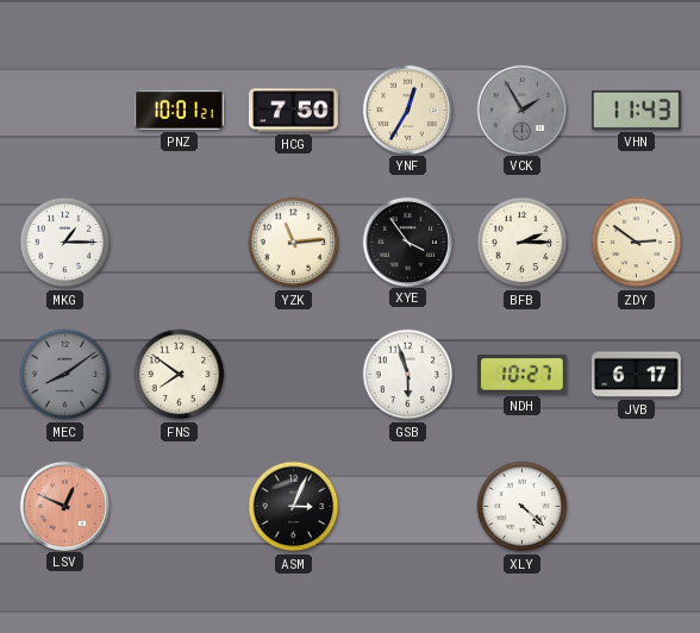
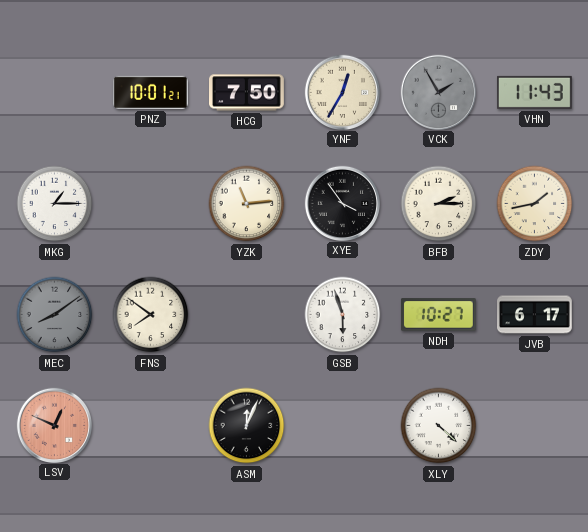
ZDY: 2:51 -> 1:43 (535, 204)
ASM: 3:04 -> 12:04 (247, 426)
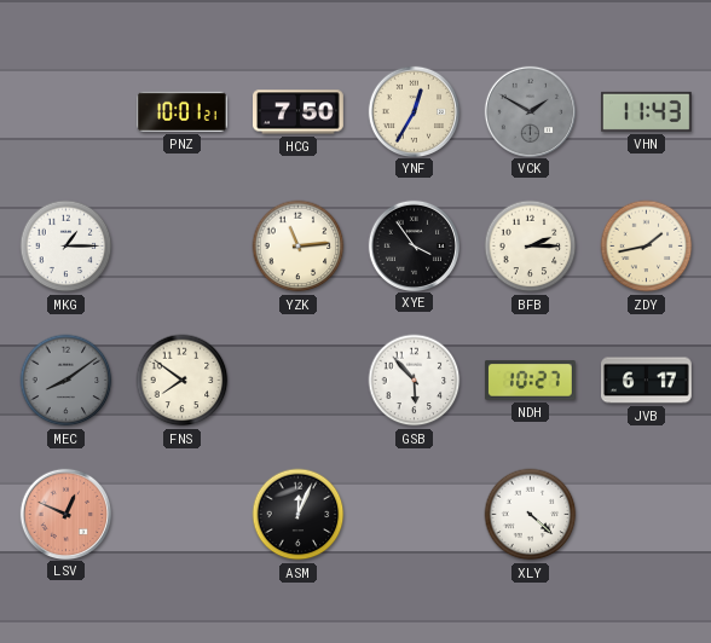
VCK: 1:55 -> 1:50 (530, 111)
GSB: 5:57 -> 5:53 (415, 381)
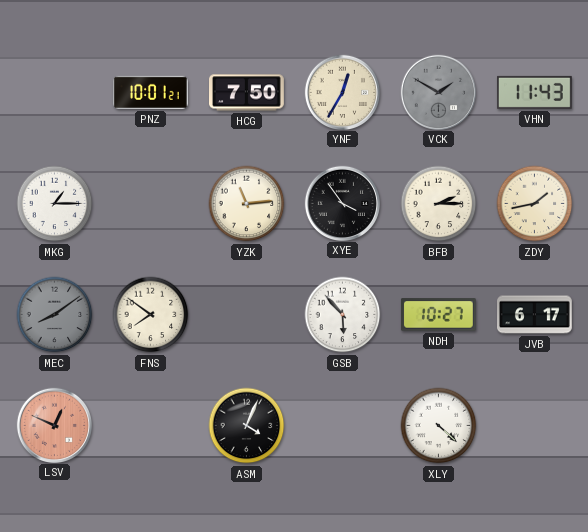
ASM: 12:04 -> 4:04 (247, 426)
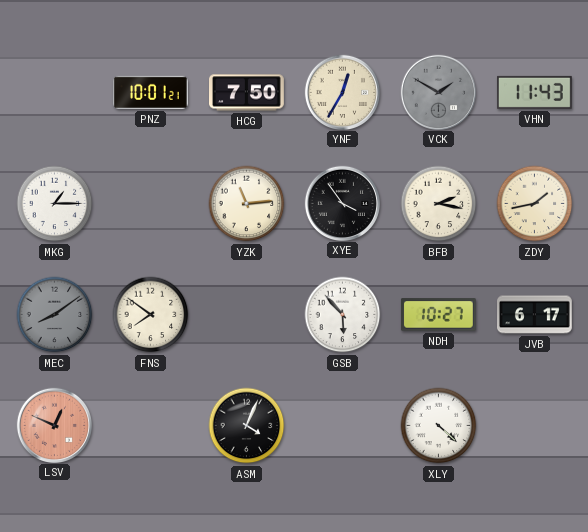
BFB: 2:15 -> 2:17 (439, 204)
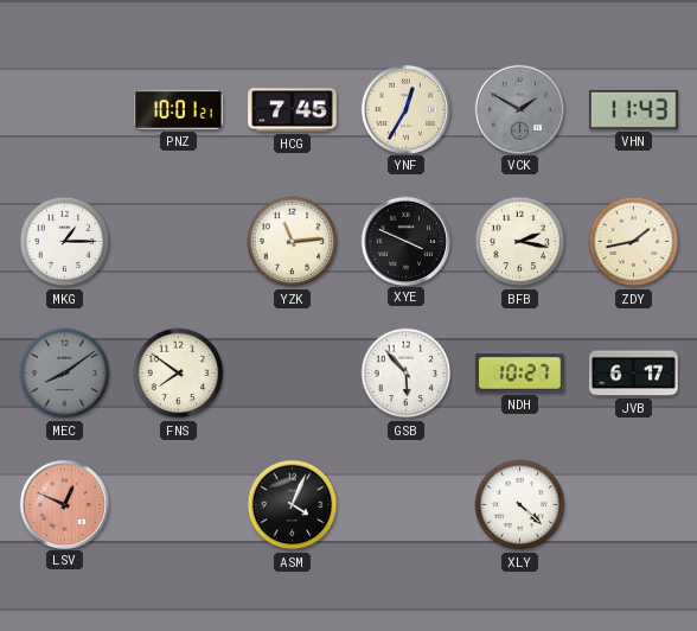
HCG: 7:50 -> 7:45 (293, 110)
XYE: 3:54 -> 3:49 (405, 241)
